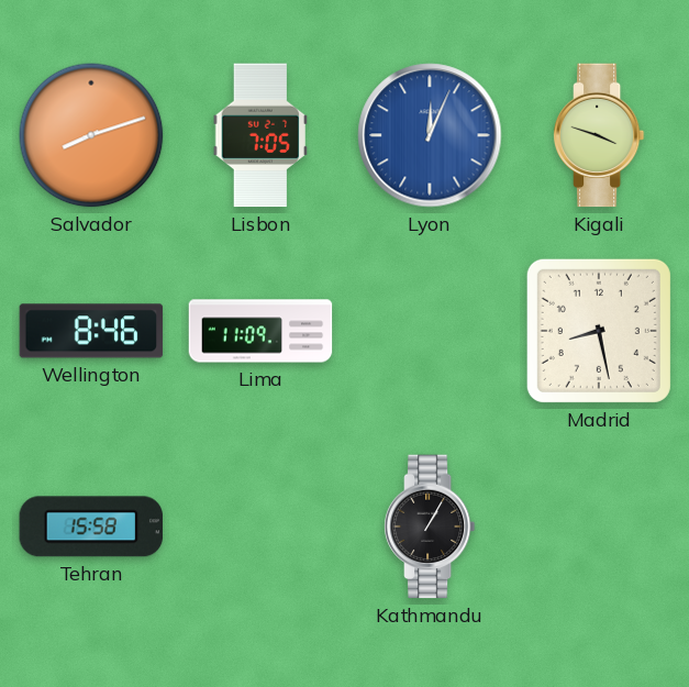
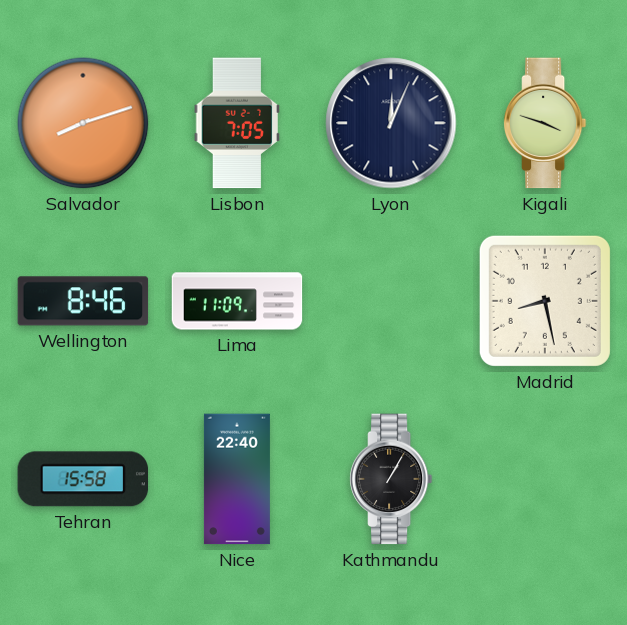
Lyon dial: blue -> navy (391, 123)
Nice: none -> 22:40 (237, 479)
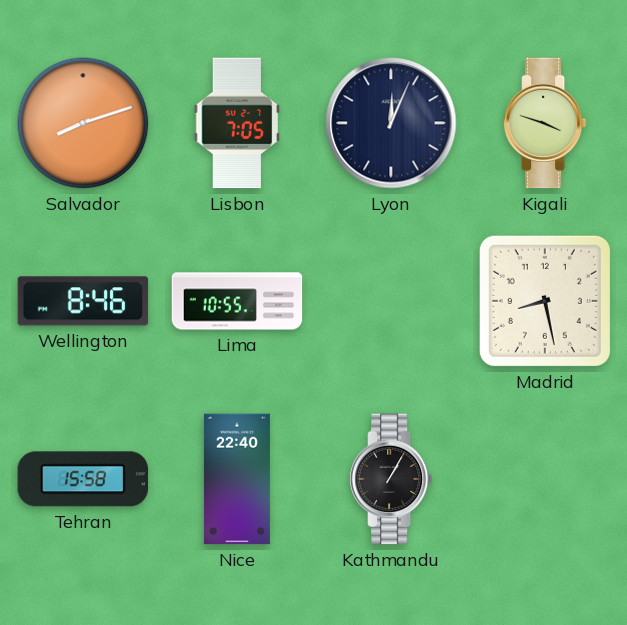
Lima: 11:09 -> 10:55 (237, 301)
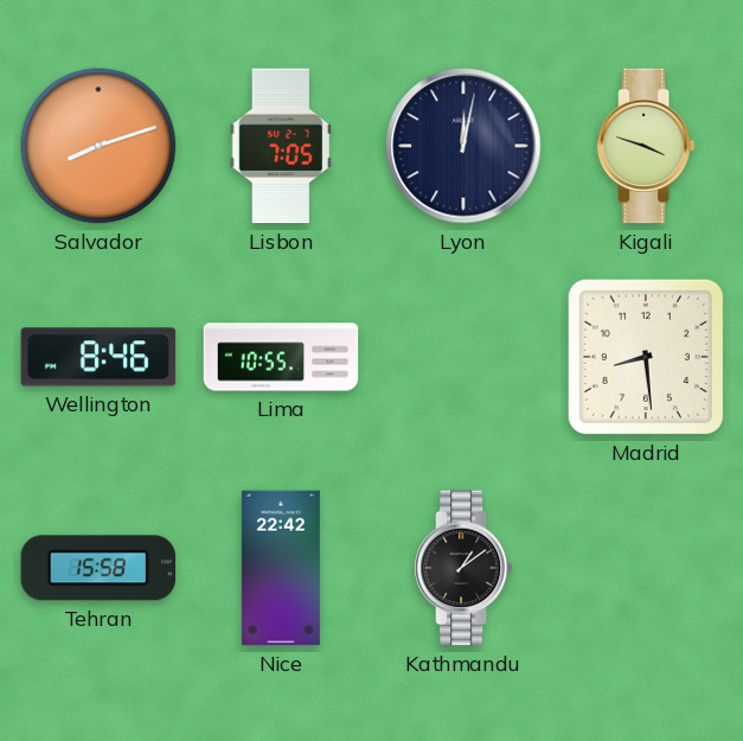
Lyon: 12:04 -> 12:02 (463, 146)
Madrid: 8:28 -> 8:29 (646, 357)
Nice: 22:40 -> 22:42 (281, 568)
Kathmandu: 1:05 -> 1:09 (463, 568)
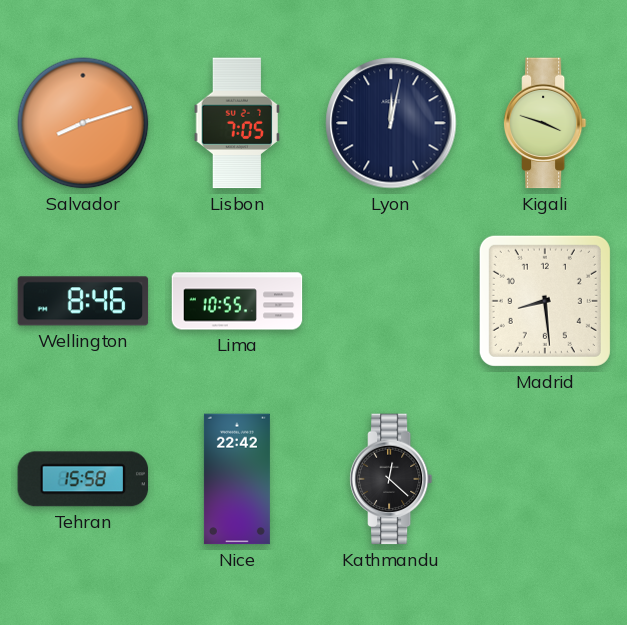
Kathmandu: 1:09 -> 12:22 (391, 479)
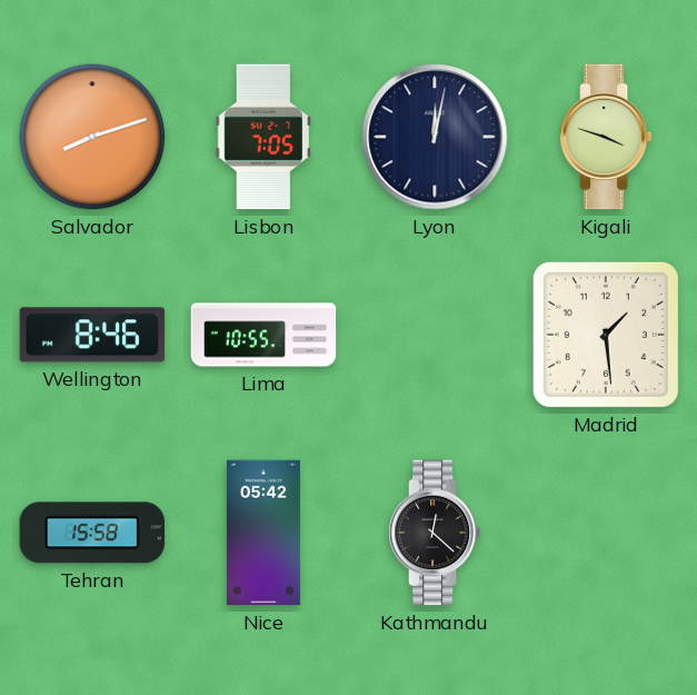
Madrid: 8:29 -> 1:29 (606, 335)
Nice: 22:42 -> 05:42 (263, 533)
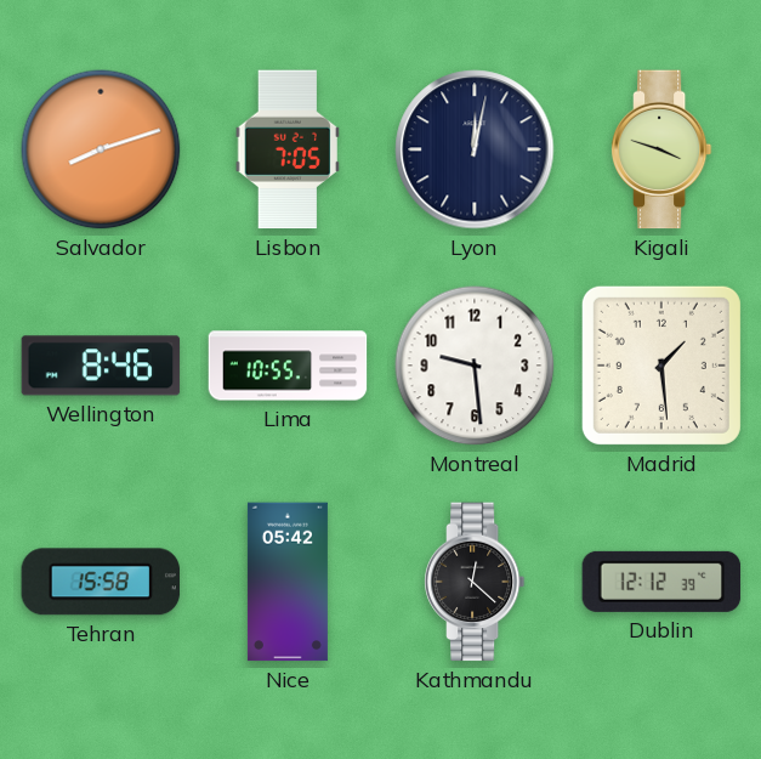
Montreal: none -> 9:29 (475, 366)
Dublin: none -> 12:12 (661, 582)
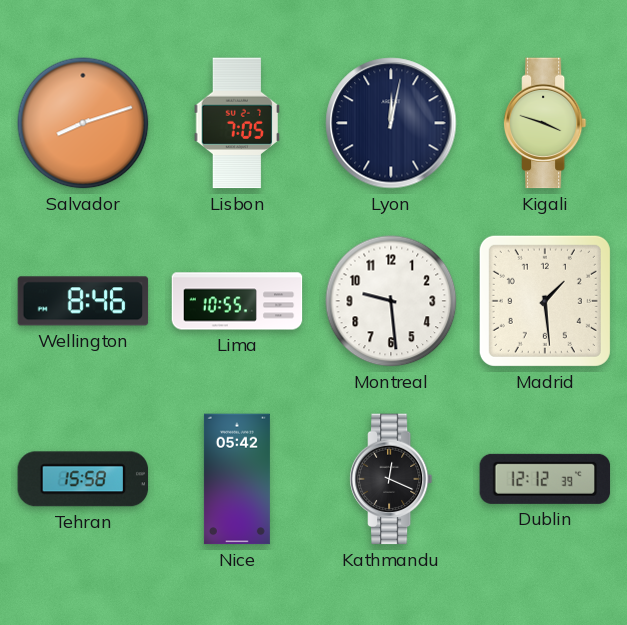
Kathmandu: 12:22 -> 12:19 (391, 479)
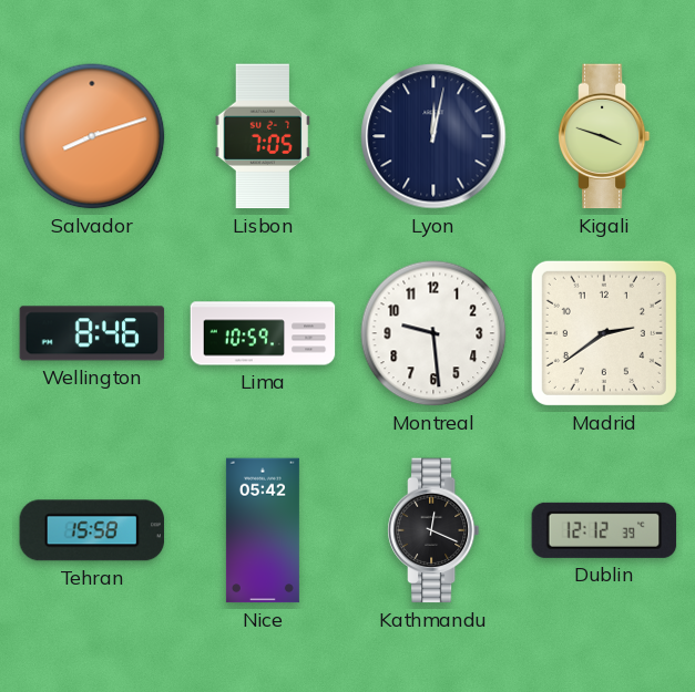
Lima: 10:55 -> 10:59 (263, 333)
Madrid: 1:29 -> 2:39 (604, 333)
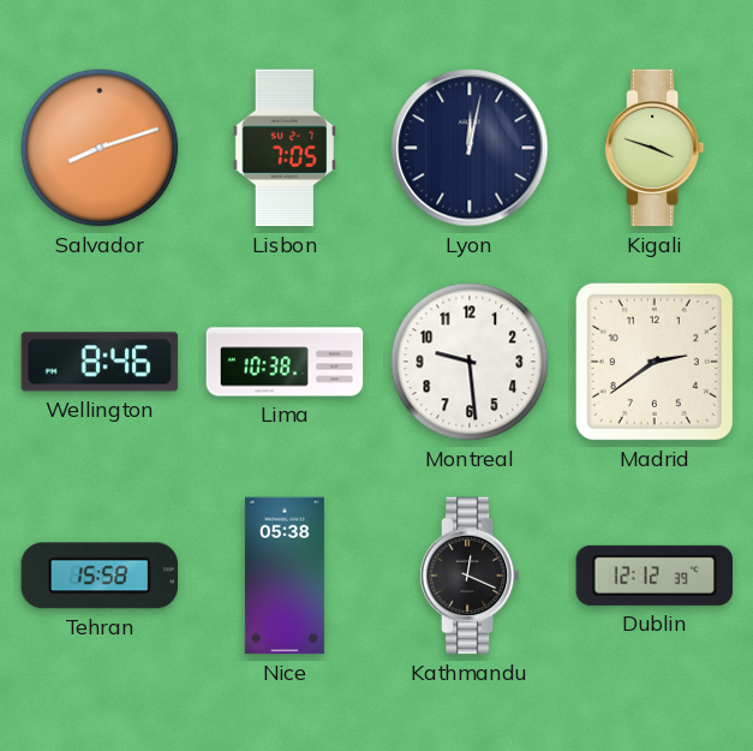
Lima: 10:59 -> 10:38 (285, 362)
Nice: 05:42 -> 05:38 (285, 576)
